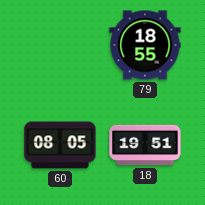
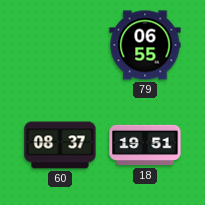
79: 18:55 -> 06:55 (145, 45)
60: 08:05 -> 08:37 (60, 145)
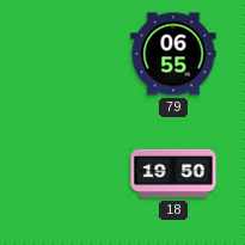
60: 08:37 -> none (60, 145)
18: 19:51 -> 19:50 (173, 173)
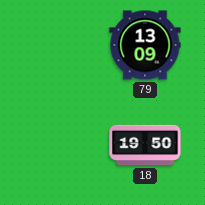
79: 06:55 -> 13:09 (145, 45)
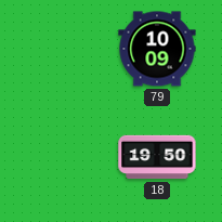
79: 13:09 -> 10:09 (157, 49)
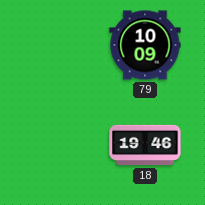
18: 19:50 -> 19:46 (145, 145)
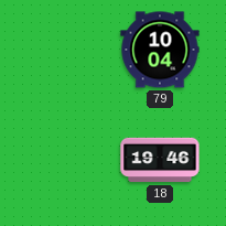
79: 10:09 -> 10:04 (160, 50)
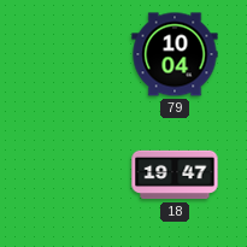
18: 19:46 -> 19:47 (175, 175)
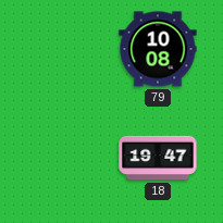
79: 10:04 -> 10:08 (158, 49)
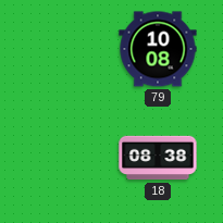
18: 19:47 -> 08:38 (158, 158)
